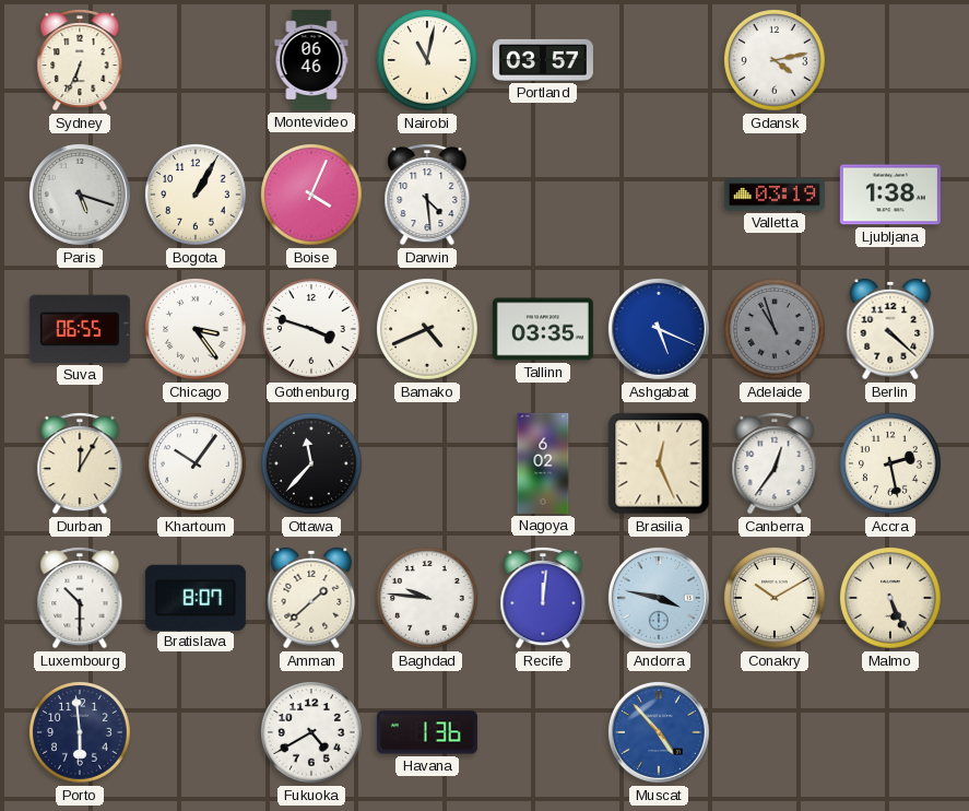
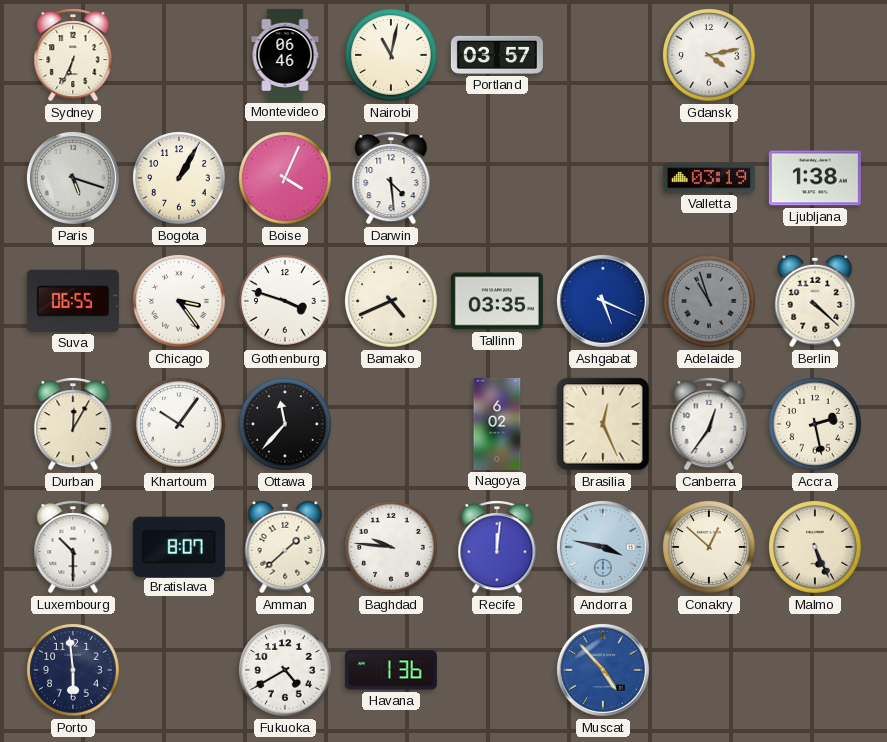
Conakry: 10:10 -> 12:52 (709, 547)
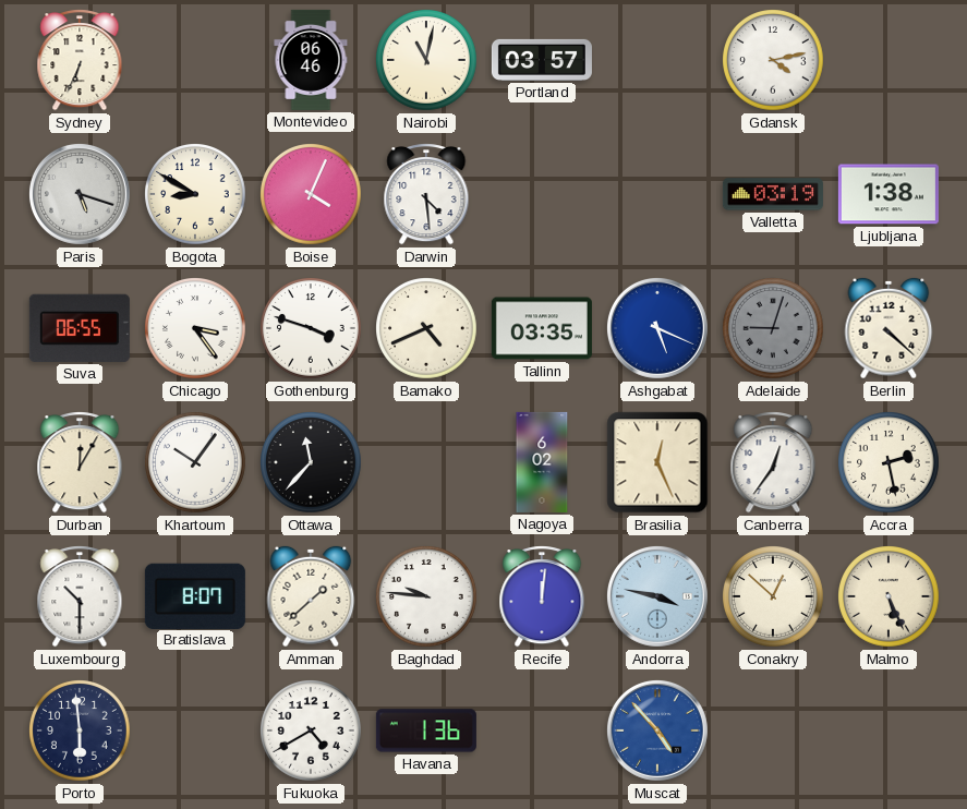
Bogota: 1:05 -> 8:50 (195, 194)
Adelaide: 10:57 -> 9:03 (773, 328)
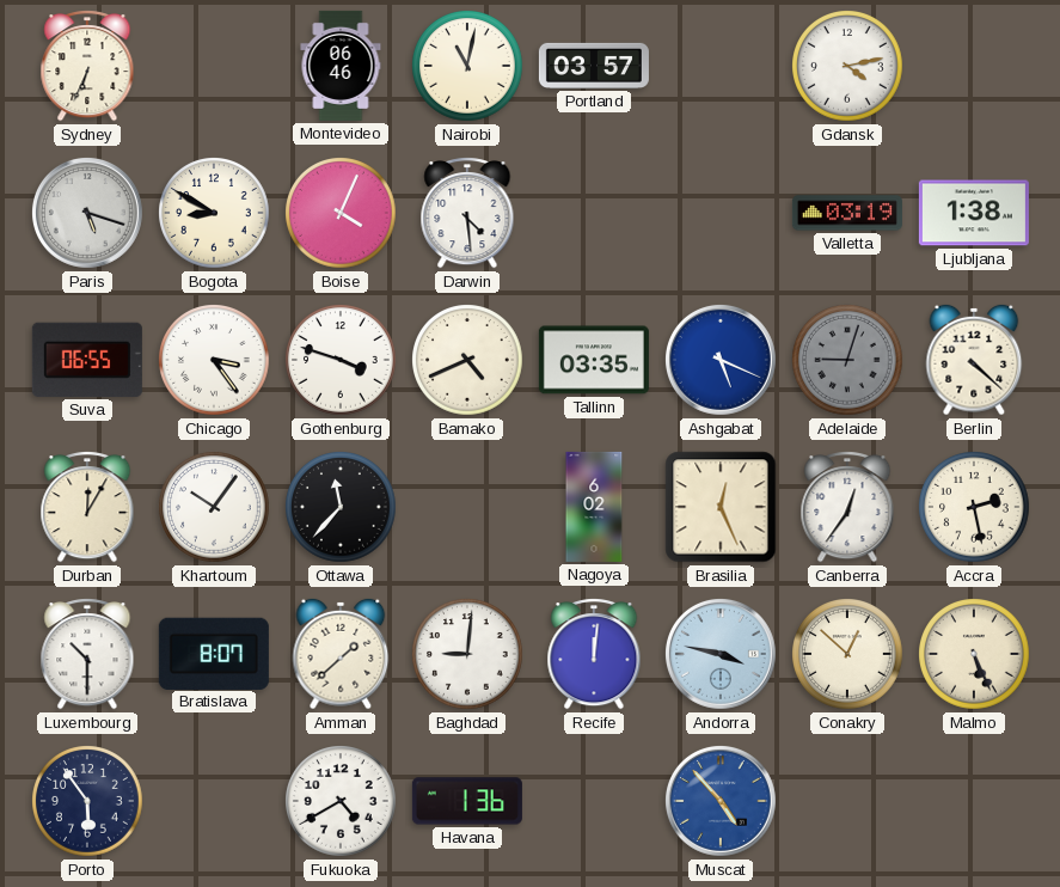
Baghdad: 9:46 -> 9:01 (467, 654)
Porto: 5:59 -> 5:54 (87, 801)
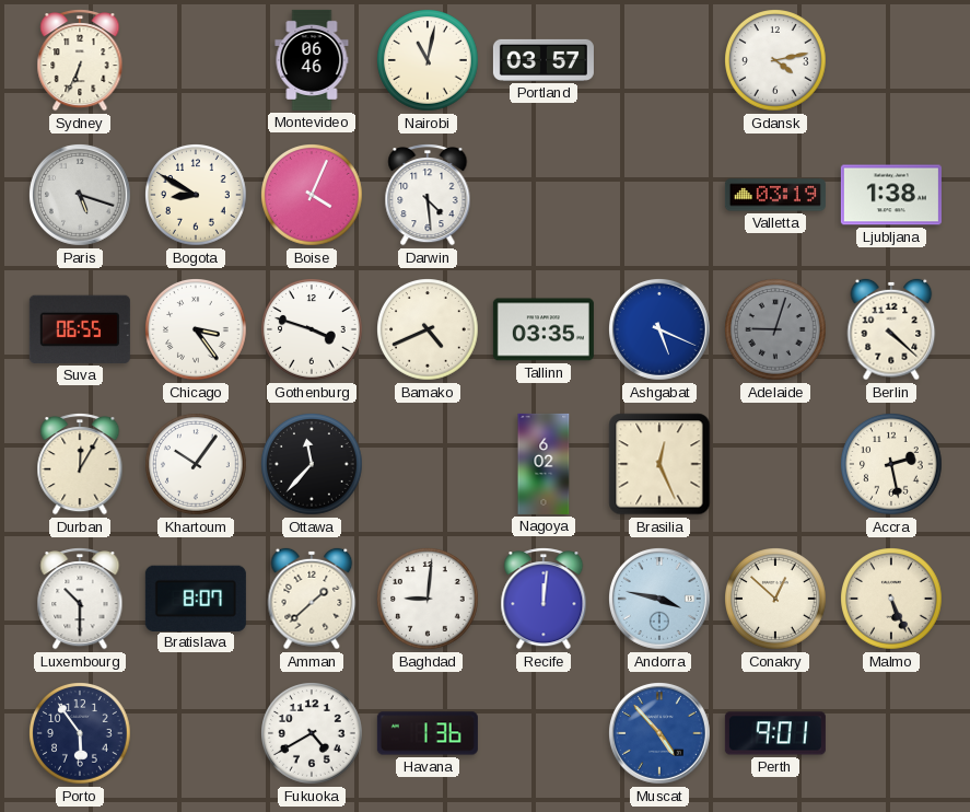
Canberra: 12:36 -> none (847, 508)
Perth: none -> 9:01 (775, 733)
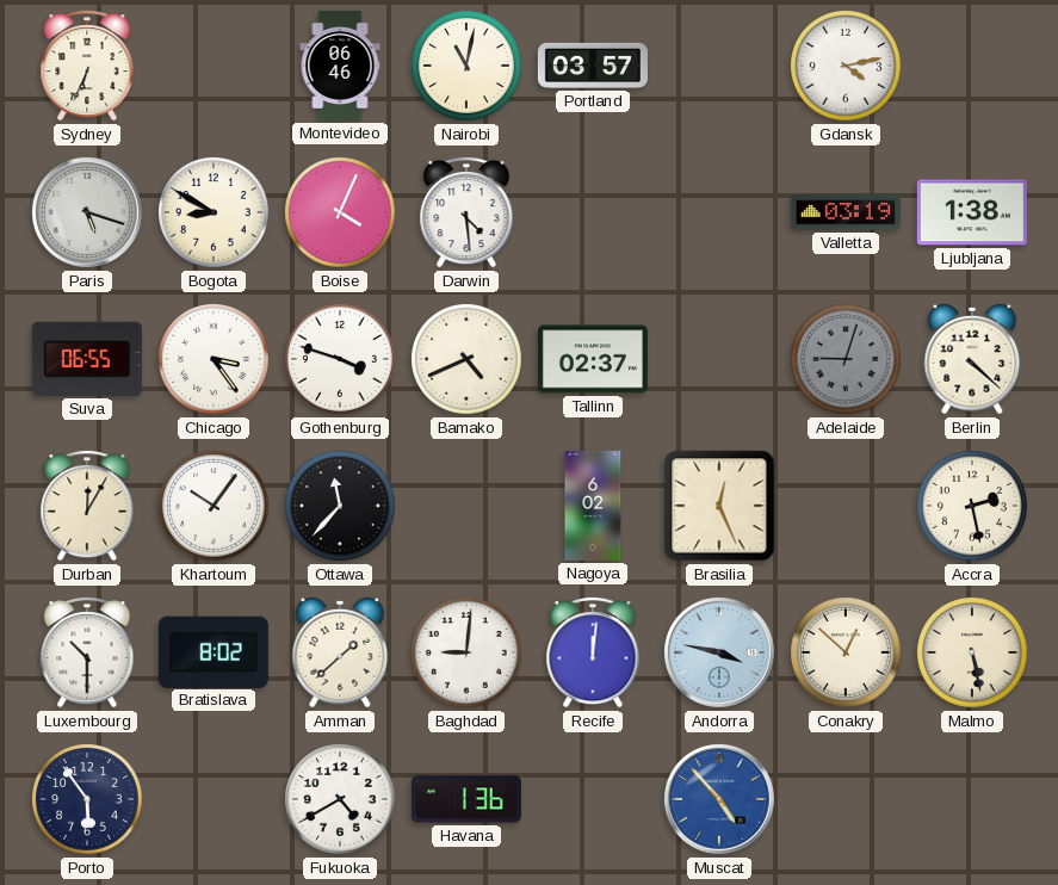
Tallinn: 03:35 -> 02:37 (593, 359)
Ashgabat: 5:19 -> none (659, 329)
Bratislava: 8:07 -> 8:02 (214, 651)
Malmo: 5:26 -> 5:28 (972, 652)
Perth: 9:01 -> none (775, 733)
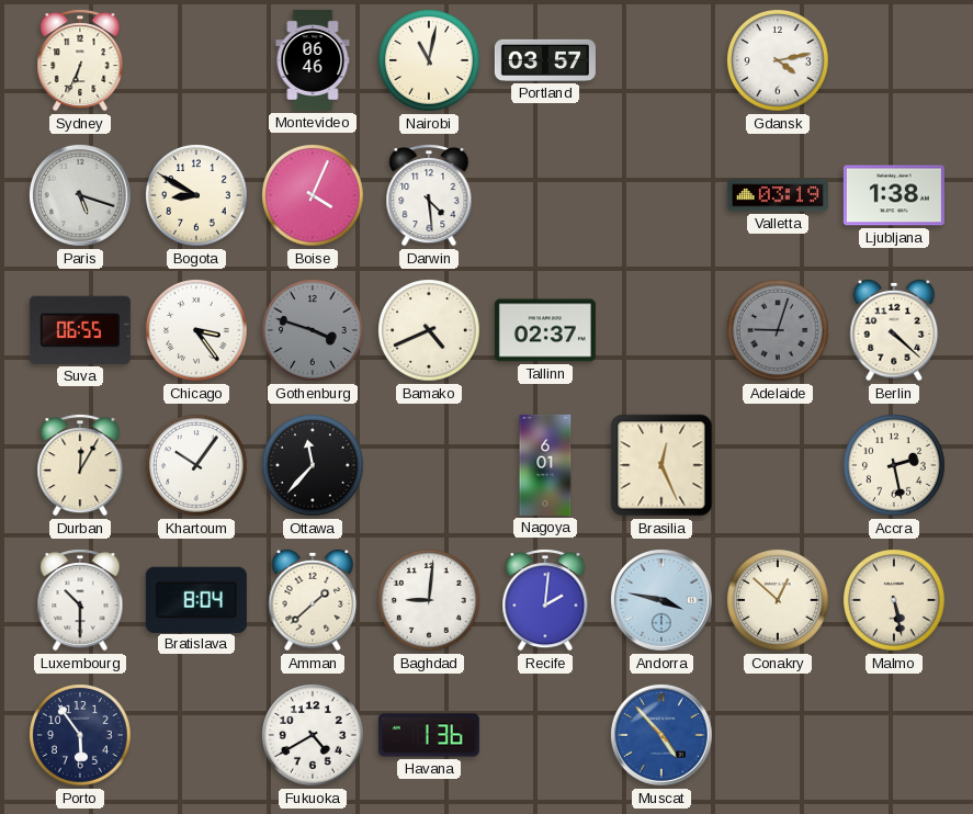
Gothenburg dial: white -> grey (313, 330)
Nagoya: 6:02 -> 6:01 (545, 465)
Bratislava: 8:02 -> 8:04 (196, 599)
Recife: 12:01 -> 2:01 (545, 601)
